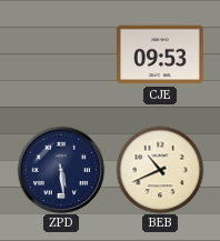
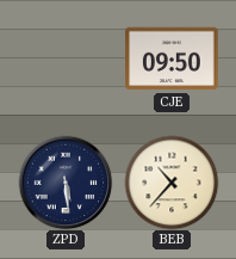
CJE: 09:53 -> 09:50 (173, 58)
BEB: 10:41 -> 10:37 (172, 183)
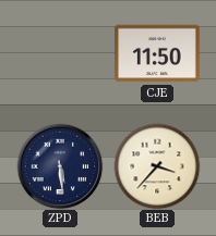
CJE: 09:50 -> 11:50 (158, 53)
BEB: 10:37 -> 3:37 (157, 166)
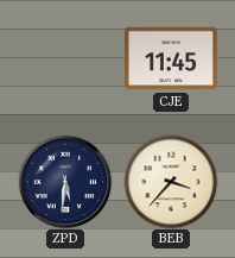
CJE: 11:50 -> 11:45 (172, 58)
ZPD: 5:29 -> 5:31 (65, 182)
